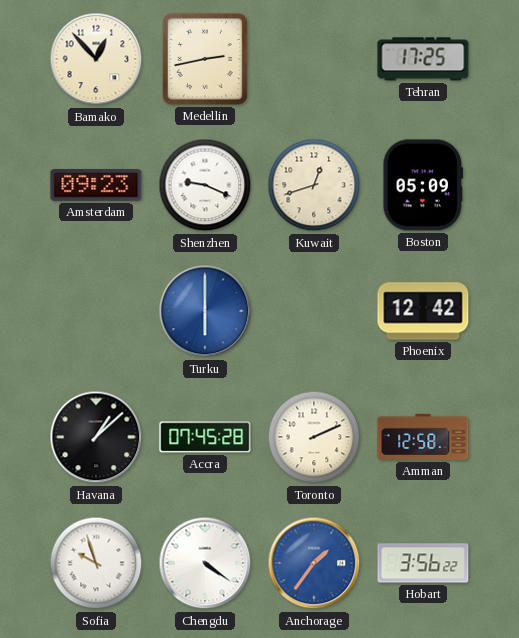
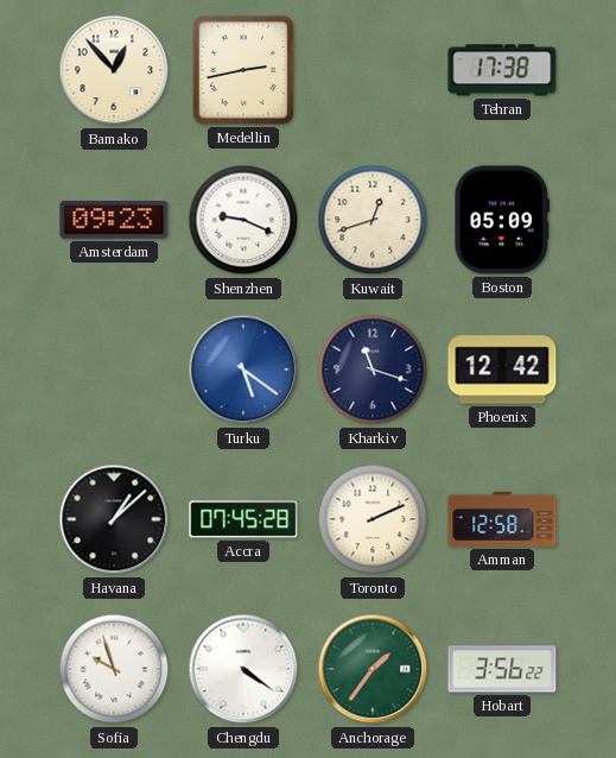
Tehran: 17:25 -> 17:38 (502, 70)
Turku: 6:00 -> 5:21 (243, 369)
Kharkiv: none -> 11:18 (373, 369)
Anchorage dial: blue -> green (373, 669)
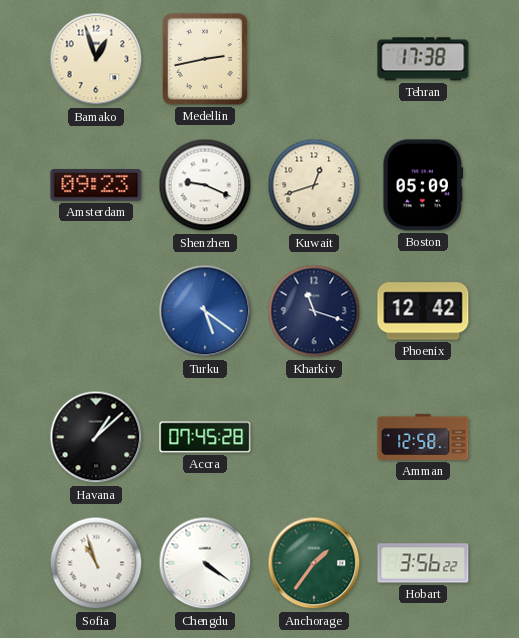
Bamako: 12:53 -> 12:57 (96, 59)
Toronto: 2:11 -> none (373, 519)
Sofia: 9:57 -> 10:57 (96, 563)
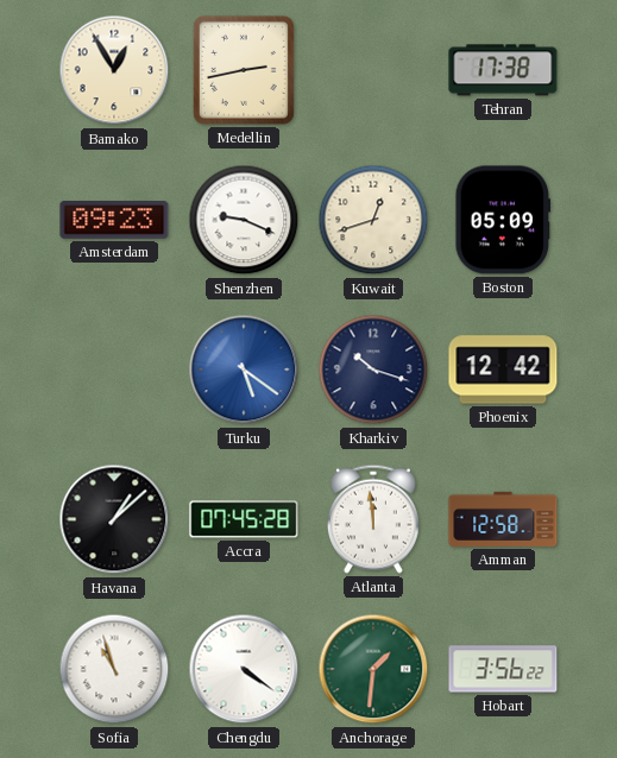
Bamako: 12:57 -> 12:55 (114, 70)
Kharkiv: 11:18 -> 10:18 (373, 369)
Atlanta: none -> 11:59 (373, 519)
Anchorage: 1:36 -> 1:31 (373, 669)
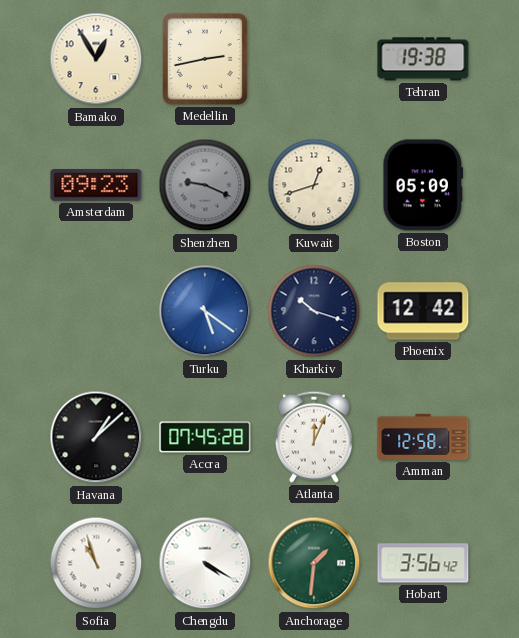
Tehran: 17:38 -> 19:38 (423, 59)
Shenzhen dial: white -> grey (205, 185)
Atlanta: 11:59 -> 12:04 (314, 437)
Chengdu: 4:21 -> 4:20 (205, 563)
Hobart: 3:56:22 -> 3:56:42 (423, 563)
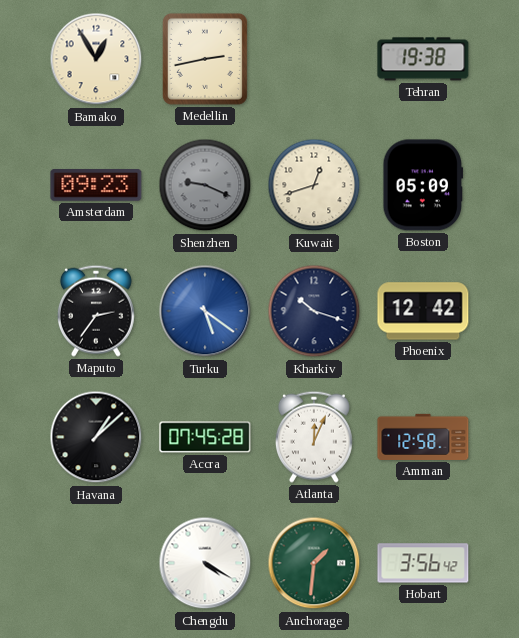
Maputo: none -> 2:36 (96, 311)
Sofia: 10:57 -> none (96, 563)
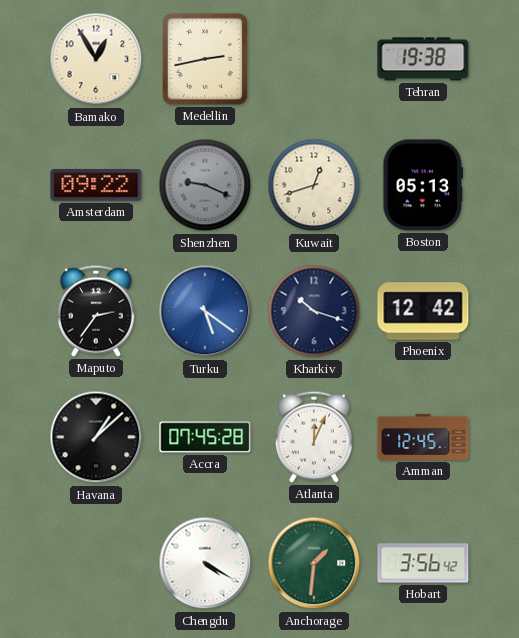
Amsterdam: 09:23 -> 09:22 (96, 186)
Boston: 05:09 -> 05:13 (423, 185)
Amman: 12:58 -> 12:45 (423, 437)
